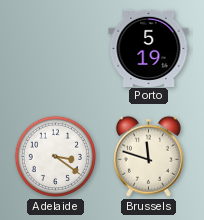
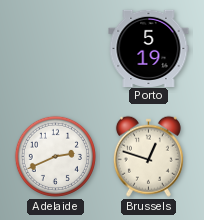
Adelaide: 3:21 -> 2:41 (55, 156)
Brussels: 11:48 -> 12:48 (148, 156)
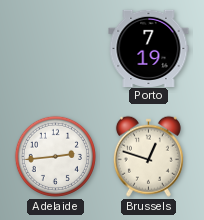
Porto: 5:19 -> 7:19 (149, 48)
Adelaide: 2:41 -> 2:44 (55, 156)
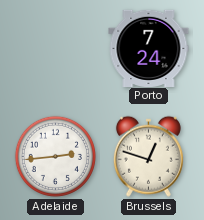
Porto: 7:19 -> 7:24 (149, 48)
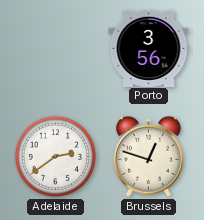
Porto: 7:24 -> 3:56 (149, 48)
Adelaide: 2:44 -> 2:39 (55, 156)
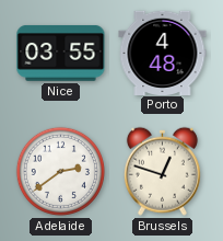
Nice: none -> 03:55 (61, 54)
Porto: 3:56 -> 4:48 (163, 53)
